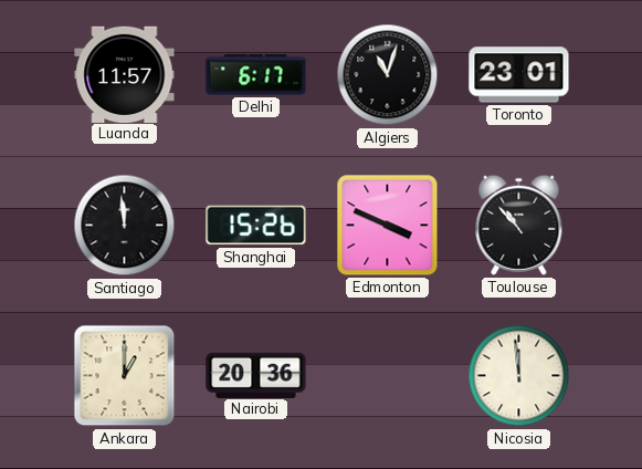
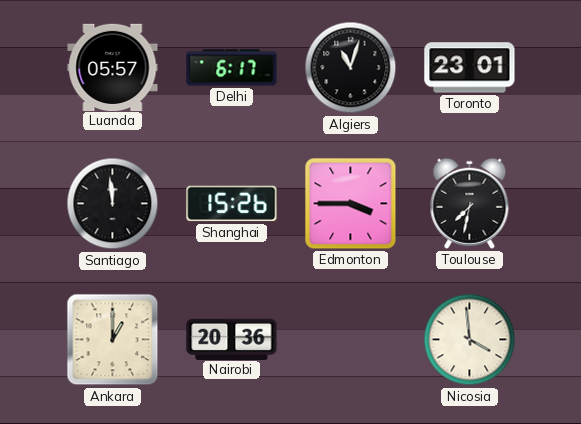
Luanda: 11:57 -> 05:57 (113, 67)
Edmonton: 3:49 -> 3:45 (351, 204)
Toulouse: 10:53 -> 7:32 (470, 203)
Nicosia: 11:59 -> 3:59 (470, 340)
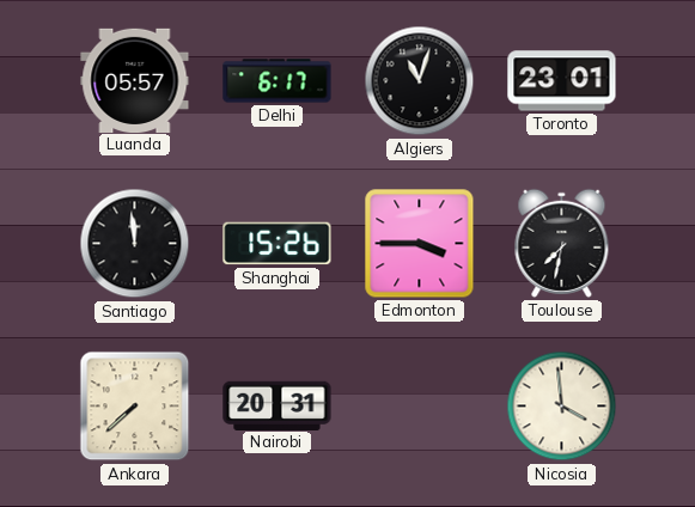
Ankara: 1:00 -> 7:38 (135, 407)
Nairobi: 20:36 -> 20:31 (278, 405)
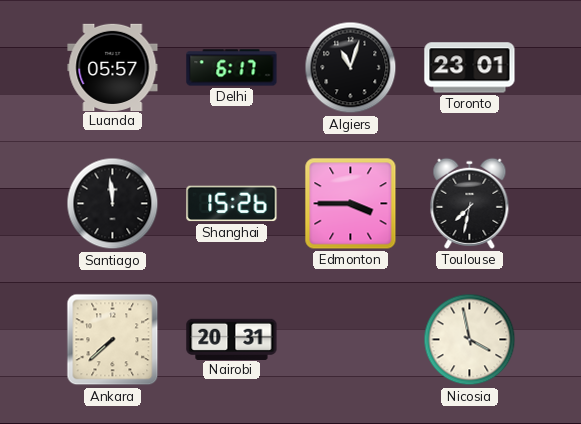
Nicosia: 3:59 -> 3:58 (470, 340)
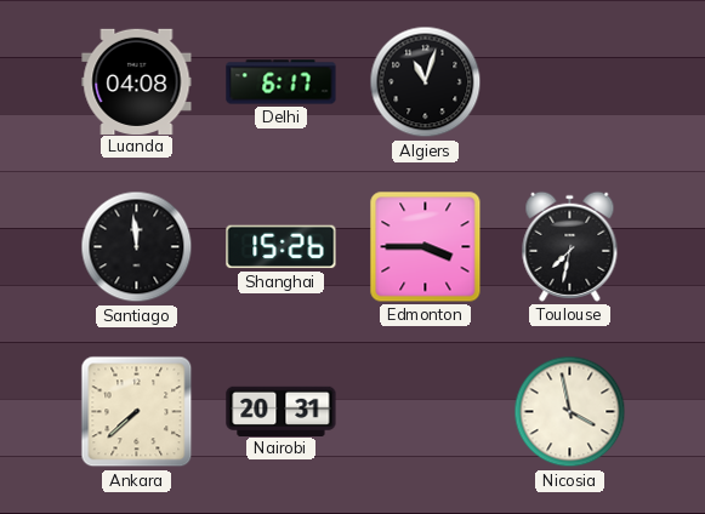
Luanda: 05:57 -> 04:08 (137, 81)
Toronto: 23:01 -> none (470, 68)
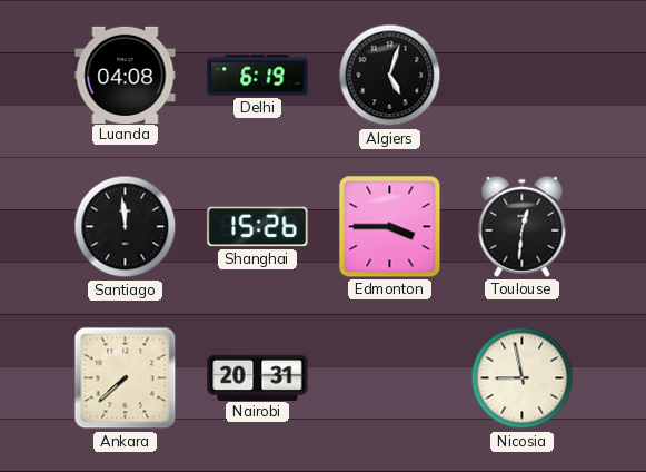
Delhi: 6:17 -> 6:19 (258, 76)
Algiers: 11:03 -> 5:03 (390, 76)
Toulouse: 7:32 -> 12:31 (523, 226)
Nicosia: 3:58 -> 8:58 (523, 378)
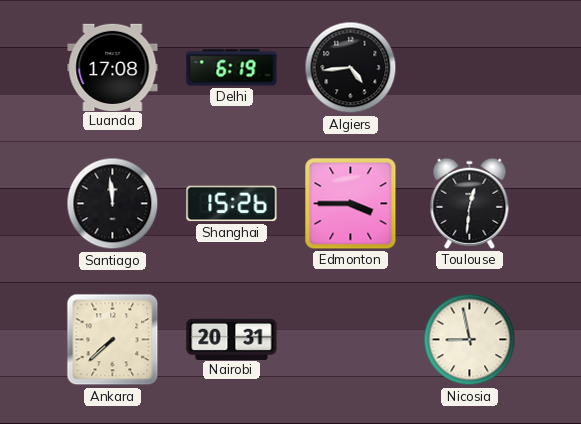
Luanda: 04:08 -> 17:08 (113, 67)
Algiers: 5:03 -> 4:44 (351, 68)
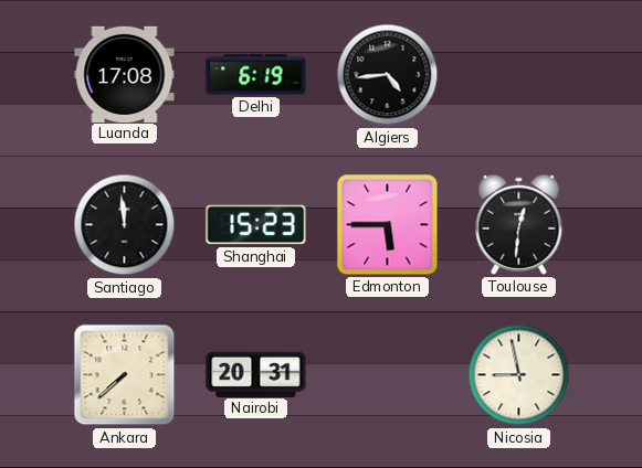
Shanghai: 15:26 -> 15:23 (256, 225)
Edmonton: 3:45 -> 5:45 (388, 225)
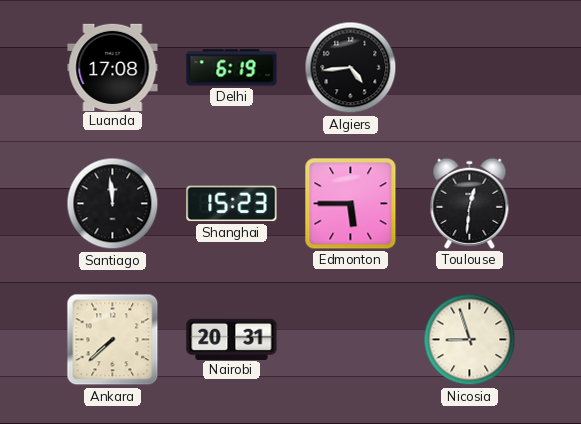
Nicosia: 8:58 -> 8:57 (470, 340)
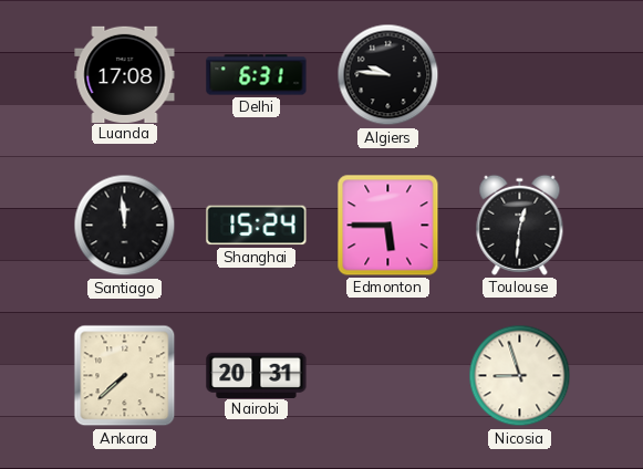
Delhi: 6:19 -> 6:31 (257, 75)
Algiers: 4:44 -> 9:46 (388, 75)
Shanghai: 15:23 -> 15:24 (257, 226)
